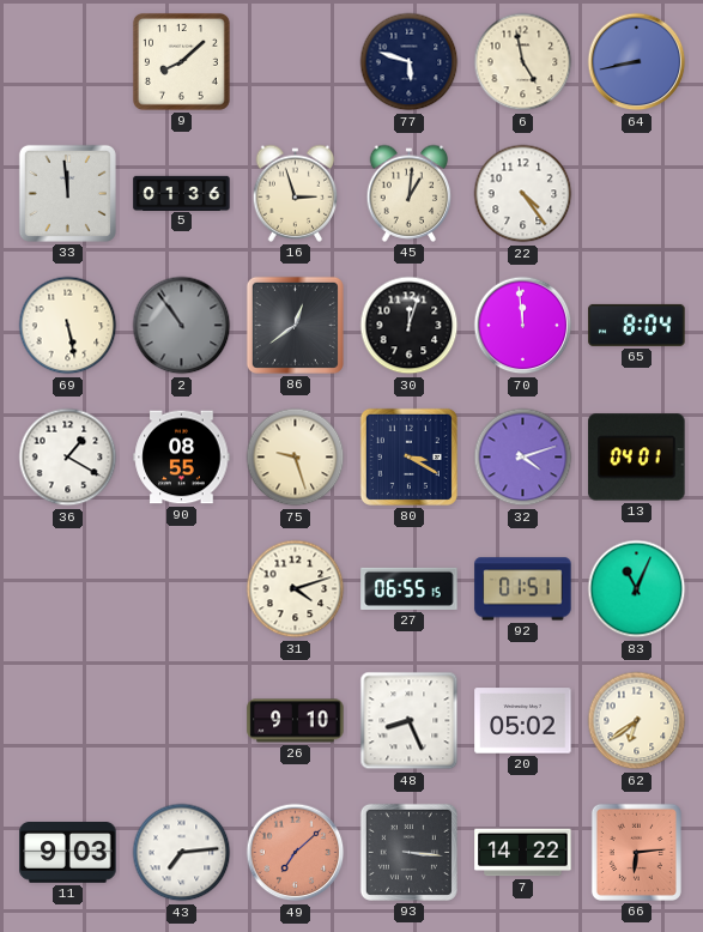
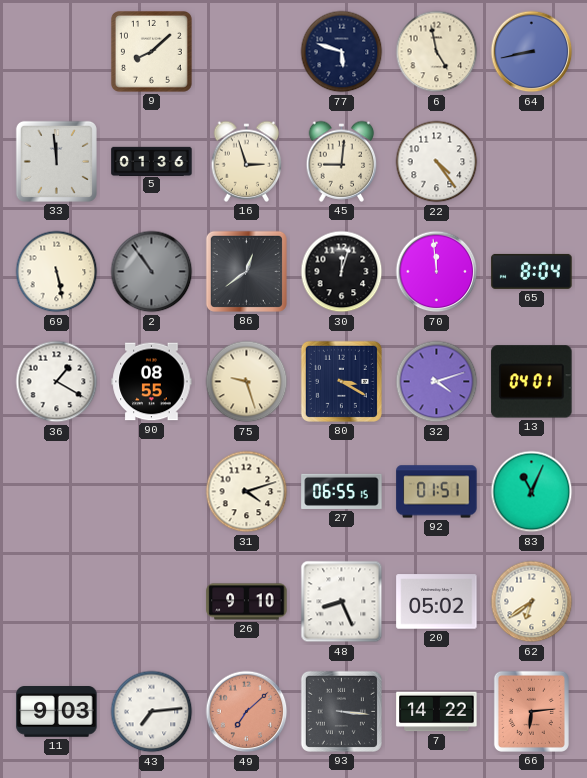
45: 1:01 -> 9:01 (342, 161)
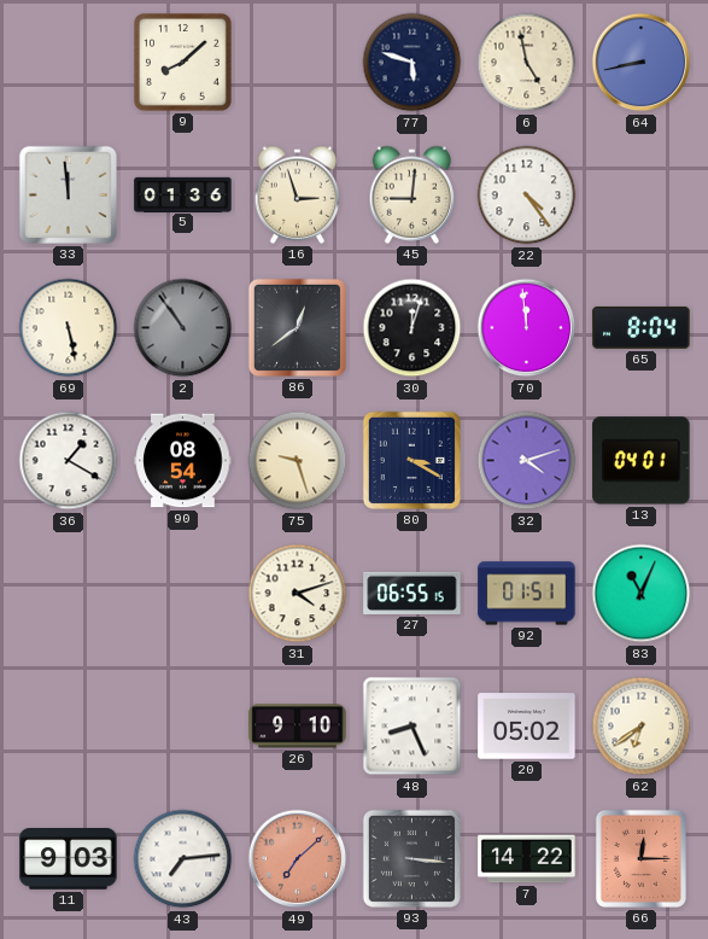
90: 08:55 -> 08:54 (183, 461)
66: 6:14 -> 12:15 (640, 858)
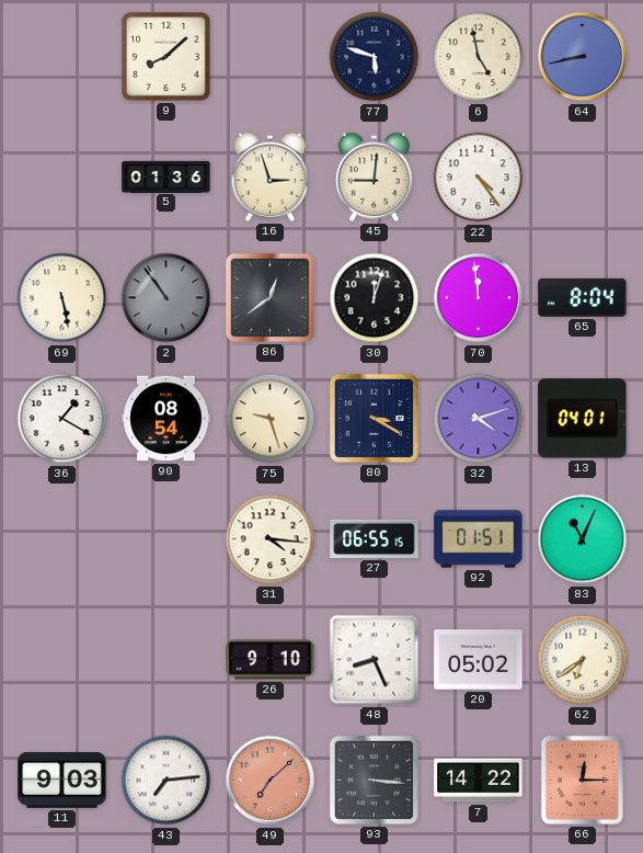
33: 11:59 -> none (68, 194)
31: 4:12 -> 4:16 (271, 539)
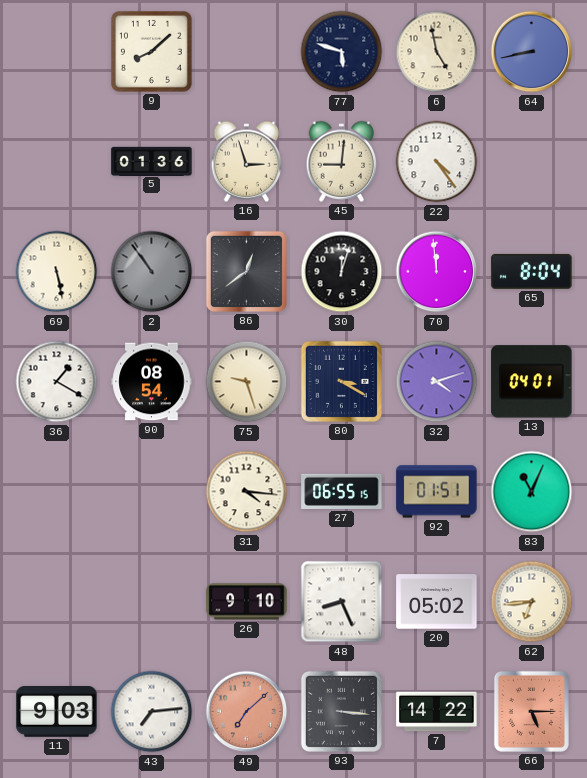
62: 6:39 -> 6:44 (532, 602)
66: 12:15 -> 5:15 (531, 711)
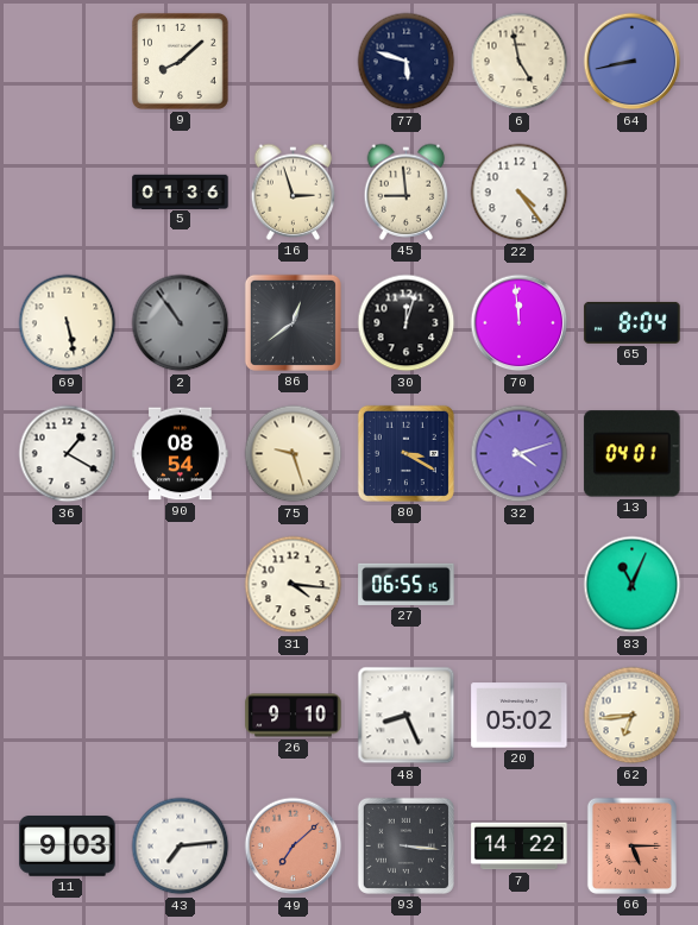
45: 9:01 -> 8:59 (407, 191)
92: 01:51 -> none (437, 492)
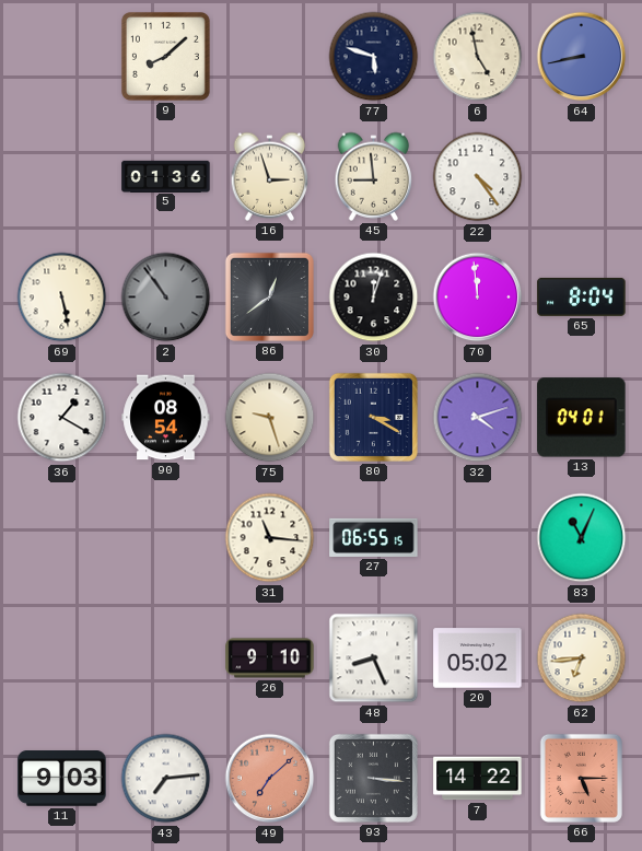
31: 4:16 -> 11:16 (270, 538)
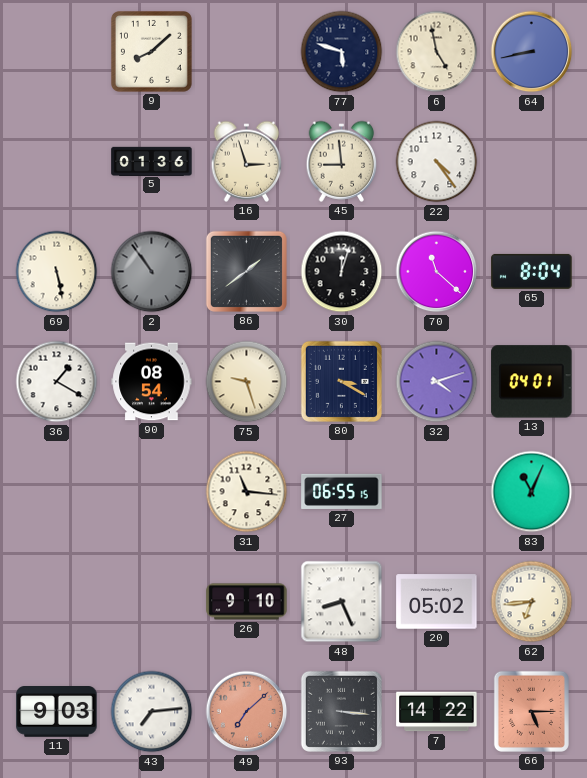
86: 12:39 -> 1:39 (246, 271)
70: 11:59 -> 11:22 (437, 272)
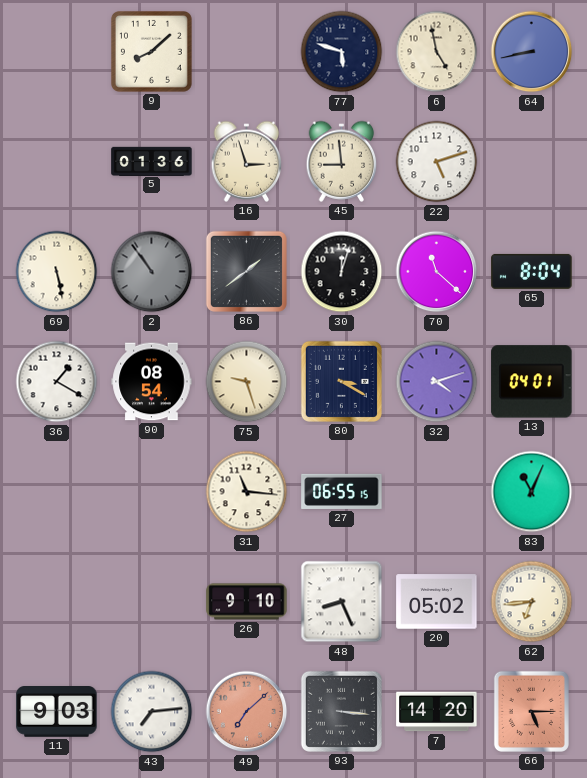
22: 4:24 -> 5:12 (437, 162)
7: 14:22 -> 14:20 (437, 712)
